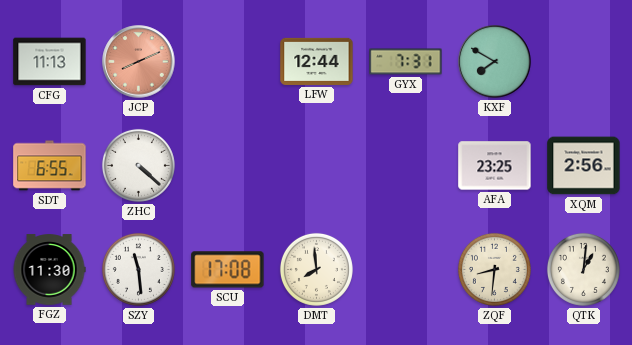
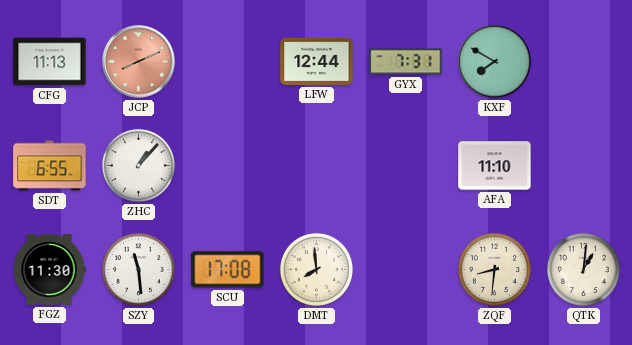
ZHC: 4:22 -> 1:07 (138, 165)
AFA: 23:25 -> 11:10 (495, 166)
XQM: 2:56 -> none (584, 166)
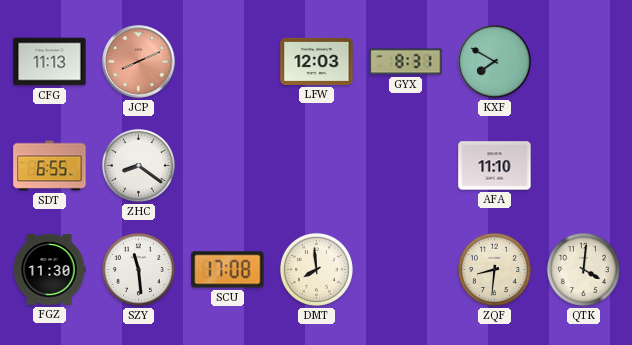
LFW: 12:44 -> 12:03 (317, 61)
GYX: 7:31 -> 8:31 (406, 62)
ZHC: 1:07 -> 8:21 (138, 165)
QTK: 1:01 -> 4:01 (583, 269)
